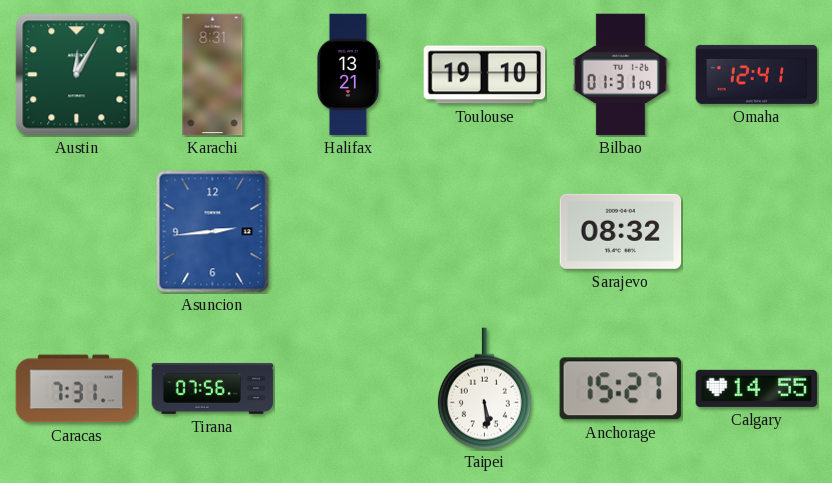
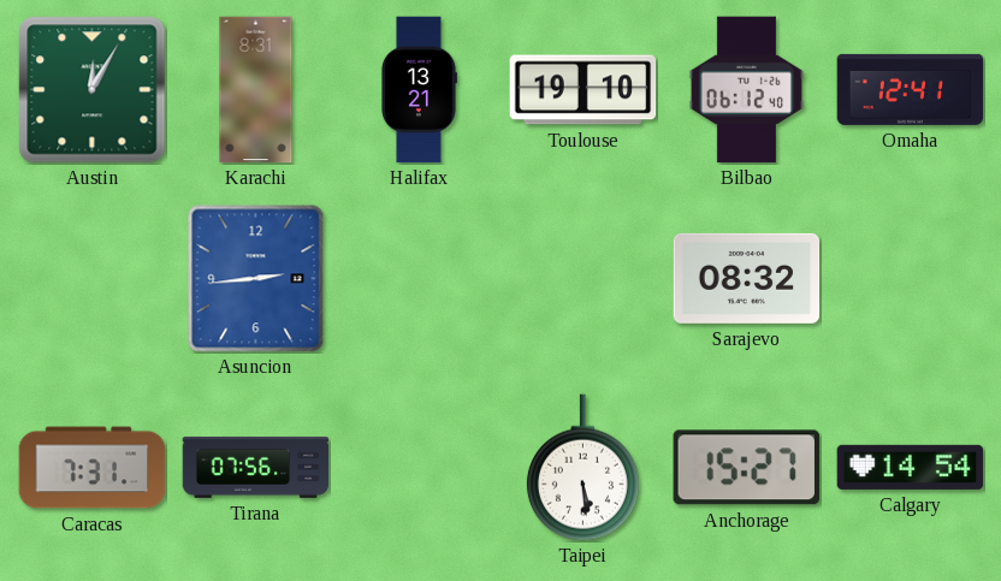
Bilbao: 01:31 -> 06:12 (746, 90)
Calgary: 14:55 -> 14:54 (911, 467)
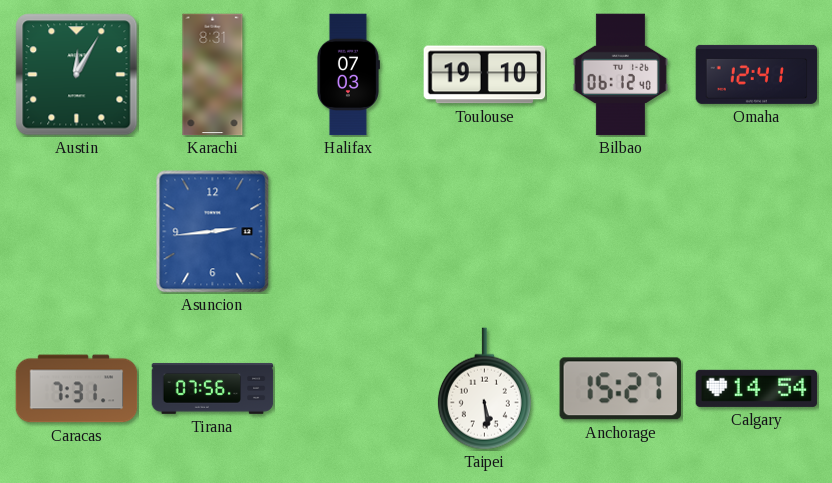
Halifax: 13:21 -> 07:03 (348, 75)
Sarajevo: 08:32 -> none (747, 278)
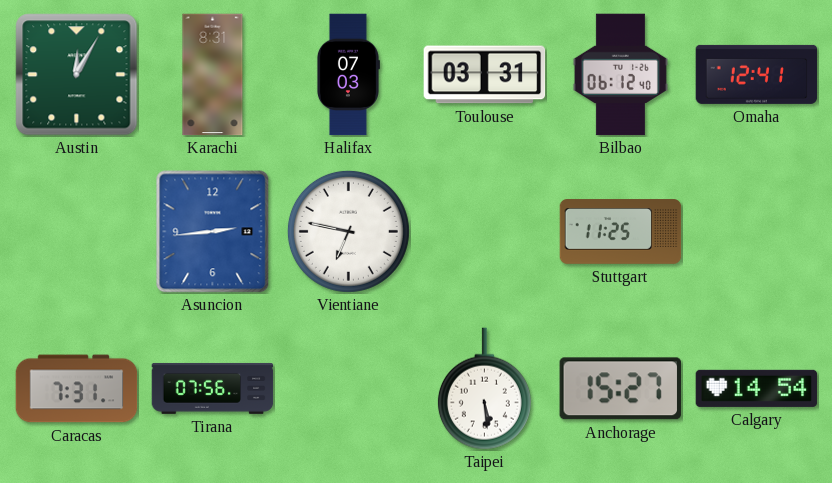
Toulouse: 19:10 -> 03:31 (485, 75)
Vientiane: none -> 6:47 (348, 231)
Stuttgart: none -> 11:25 (621, 232)
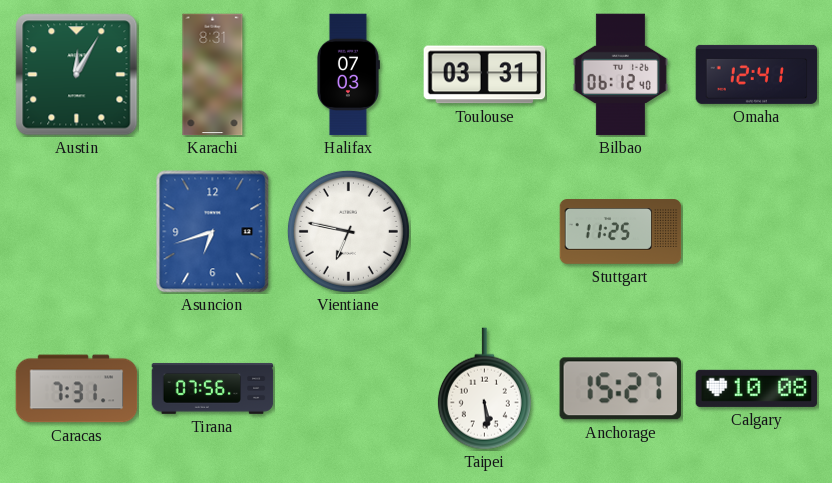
Asuncion: 2:44 -> 6:42 (213, 232)
Calgary: 14:54 -> 10:08 (757, 388)
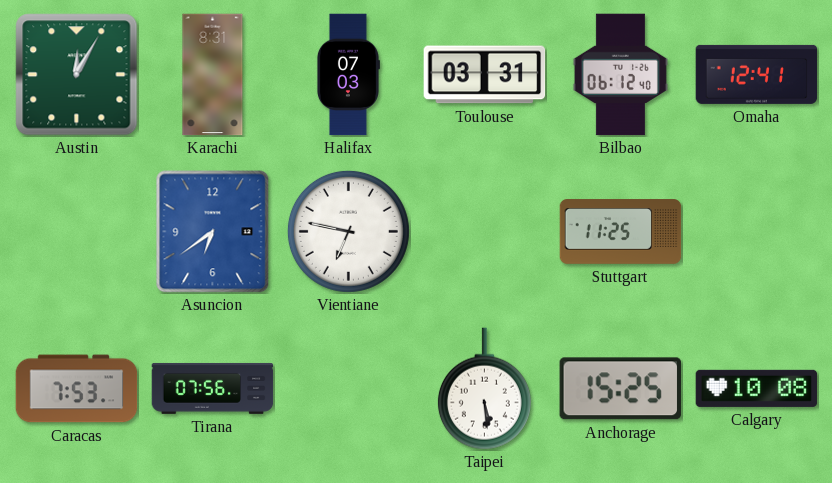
Asuncion: 6:42 -> 6:39 (213, 232)
Caracas: 7:31 -> 7:53 (77, 389)
Anchorage: 15:27 -> 15:25 (620, 389)
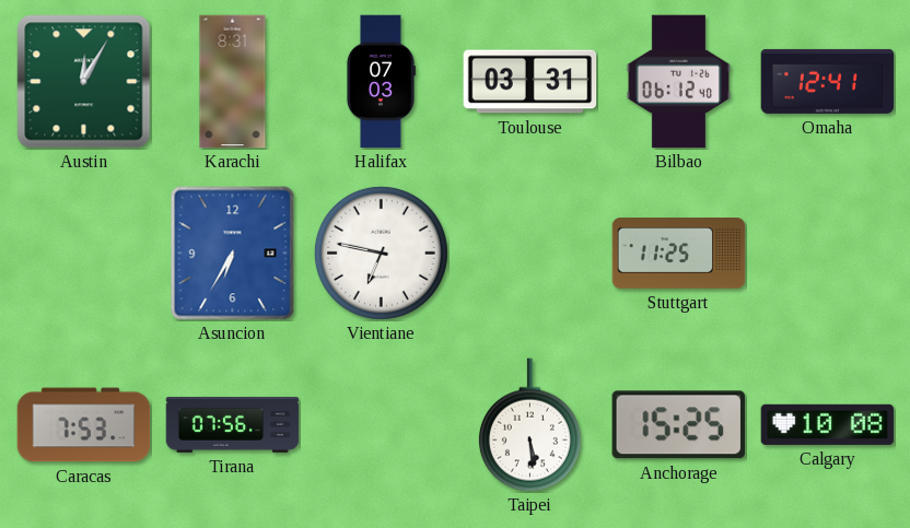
Asuncion: 6:39 -> 6:35 (233, 254)
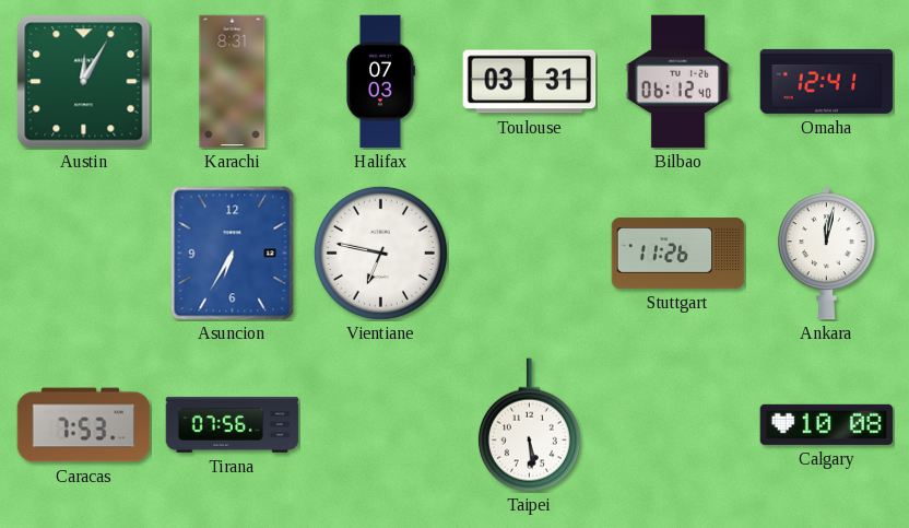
Stuttgart: 11:25 -> 11:26 (678, 254)
Ankara: none -> 12:02 (826, 254)
Anchorage: 15:25 -> none (678, 425)
